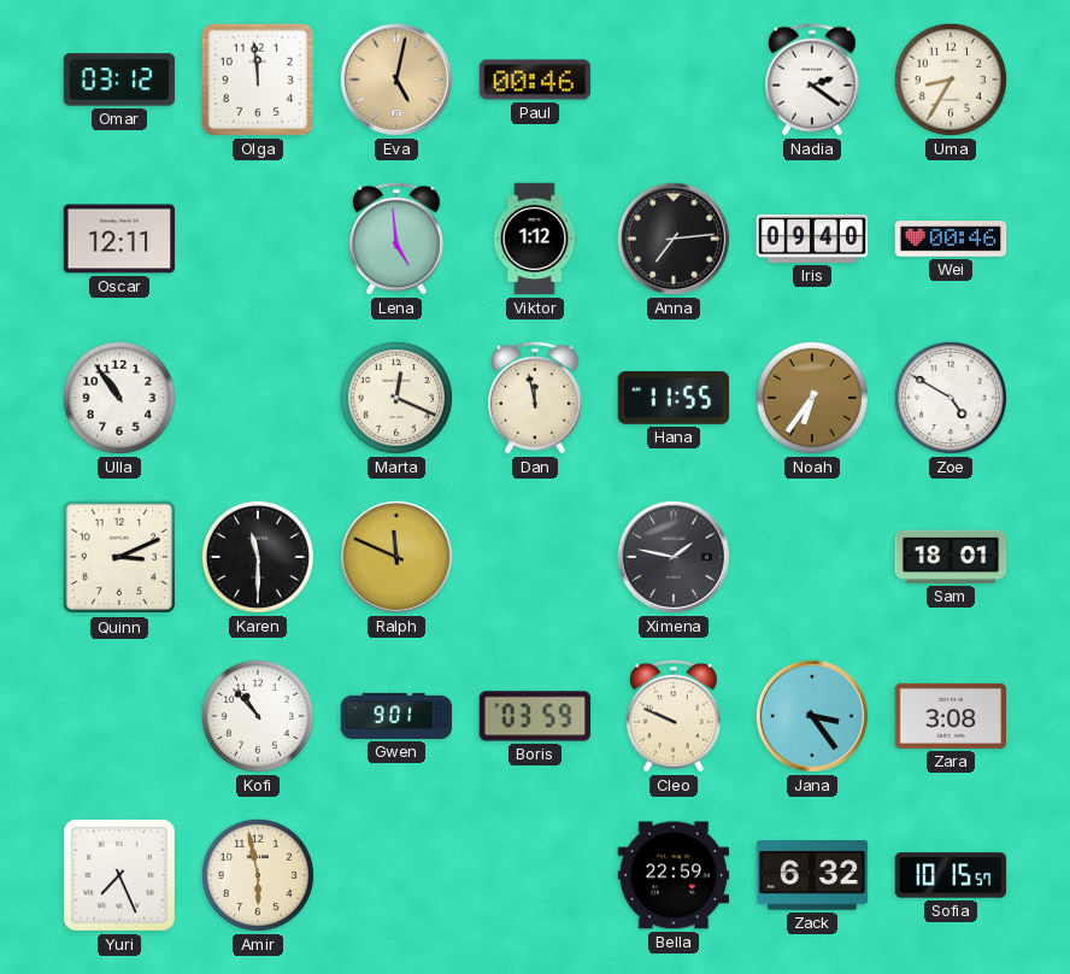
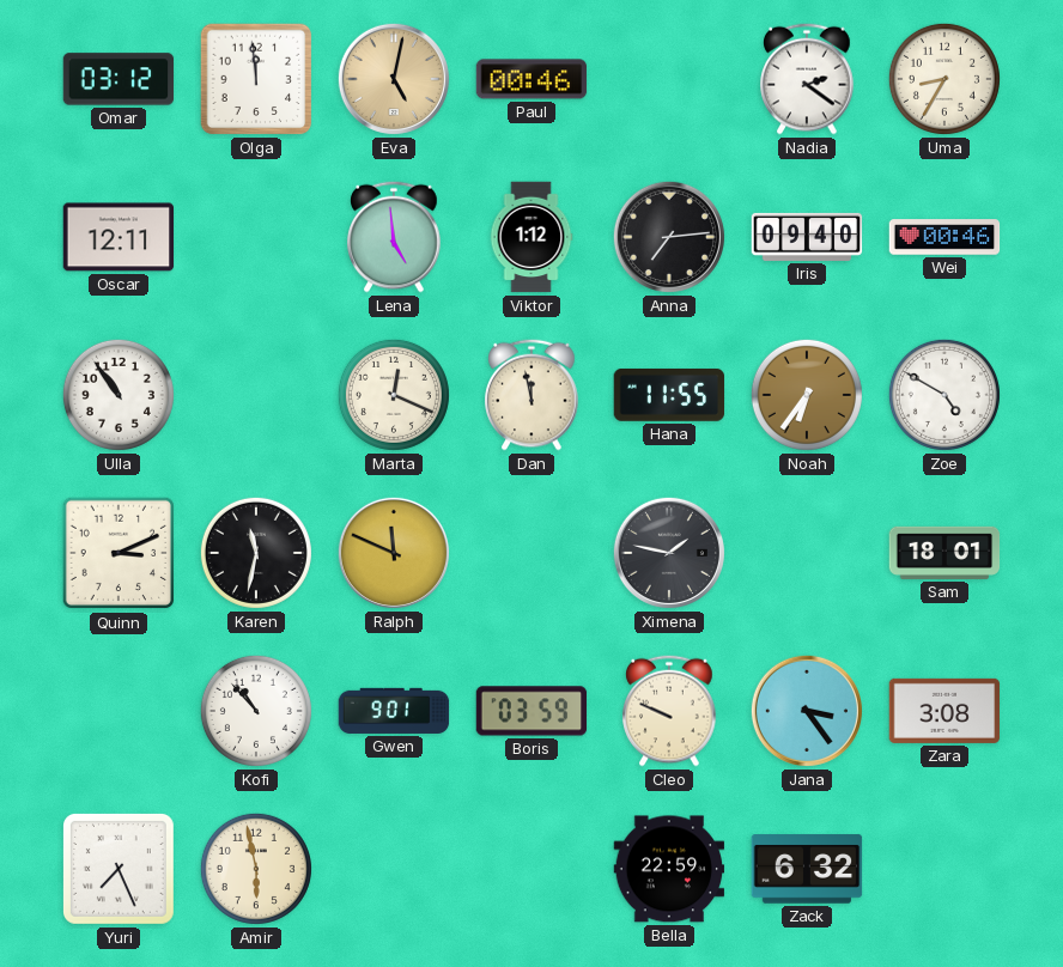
Karen: 11:30 -> 11:32 (256, 553)
Sofia: 10:15 -> none (951, 875)
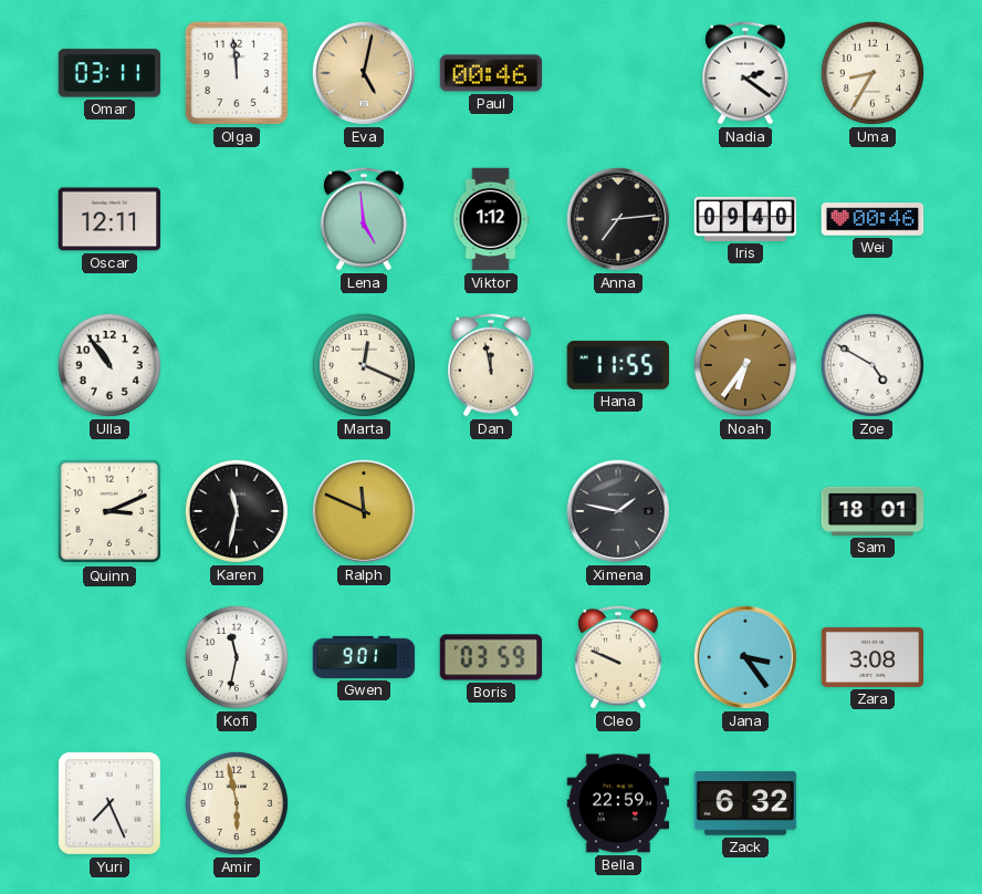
Omar: 03:12 -> 03:11 (109, 73)
Kofi: 10:53 -> 11:32 (237, 657)
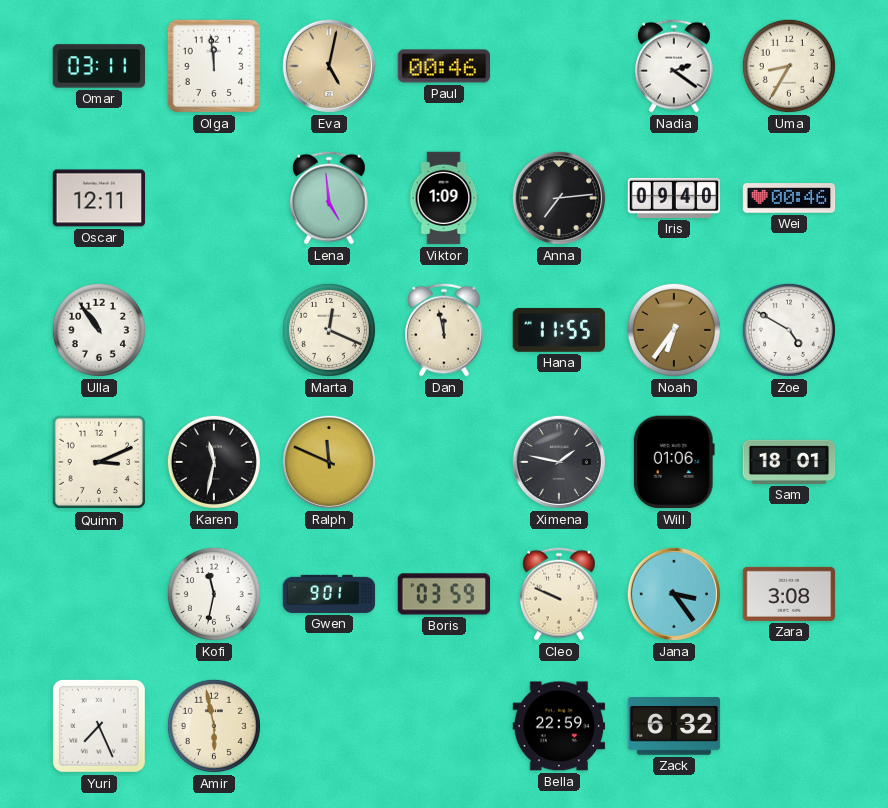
Viktor: 1:12 -> 1:09 (444, 198)
Will: none -> 01:06 (674, 462)
